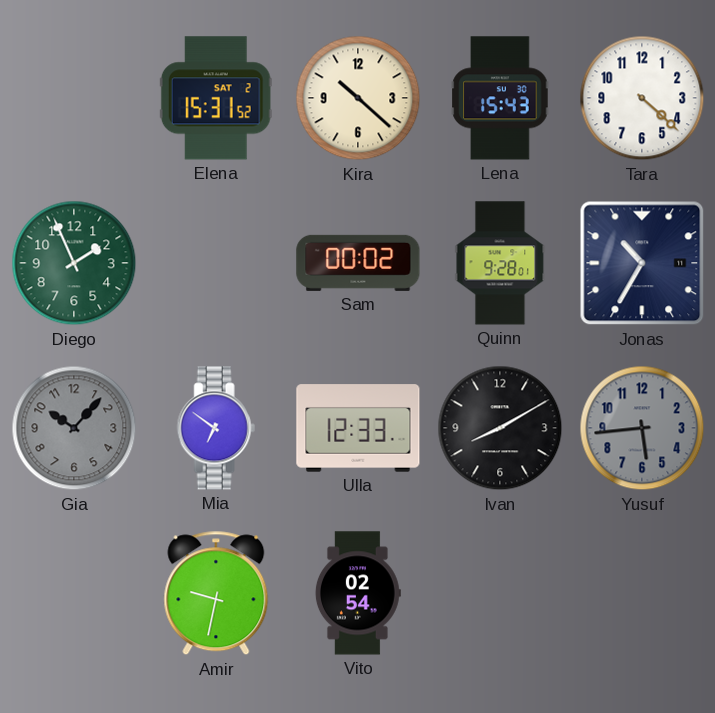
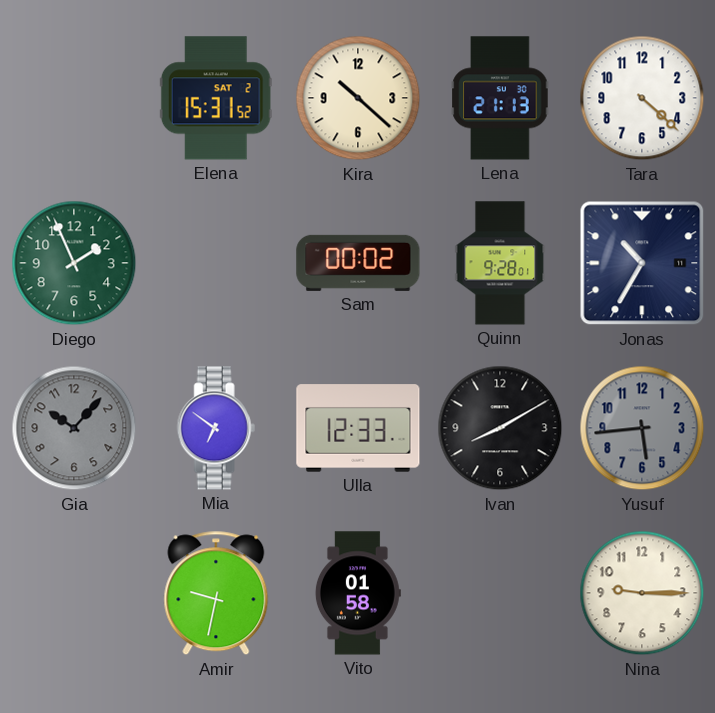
Lena: 15:43 -> 21:13 (500, 98)
Vito: 02:54 -> 01:58 (358, 593)
Nina: none -> 9:15 (642, 593)
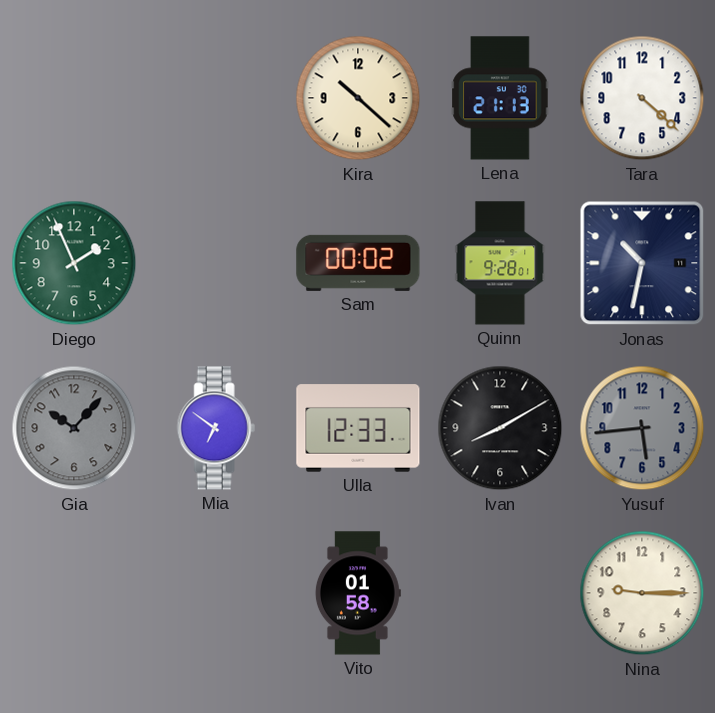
Elena: 15:31 -> none (216, 98)
Jonas: 10:35 -> 10:32 (642, 263)
Amir: 9:32 -> none (216, 593)
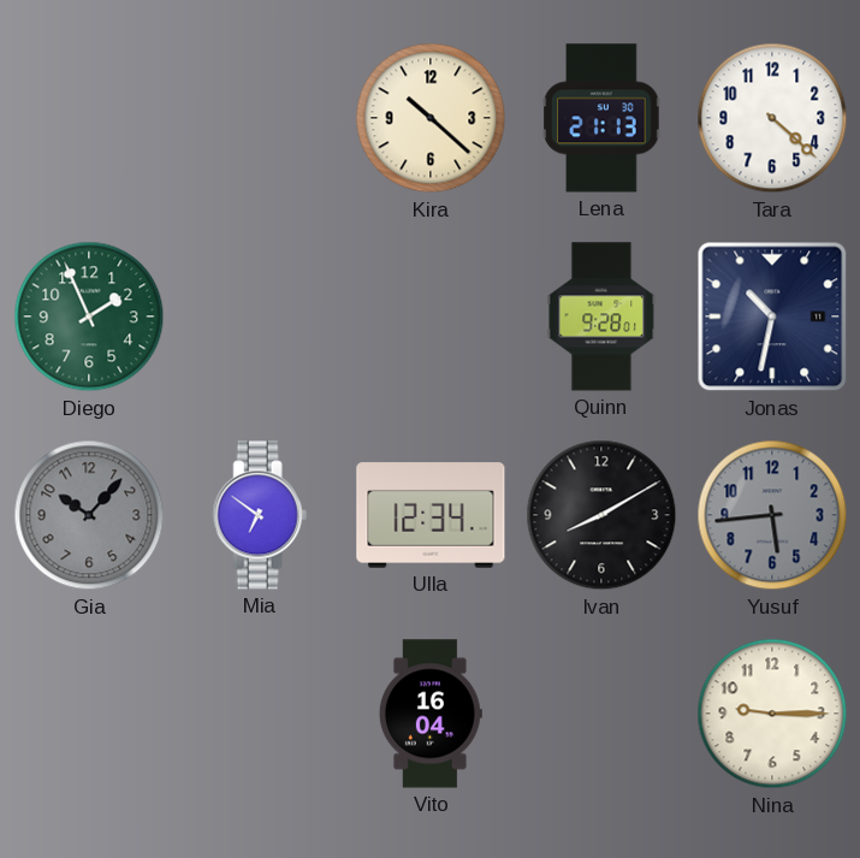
Sam: 00:02 -> none (358, 263)
Ulla: 12:33 -> 12:34 (431, 515)
Vito: 01:58 -> 16:04 (431, 714)
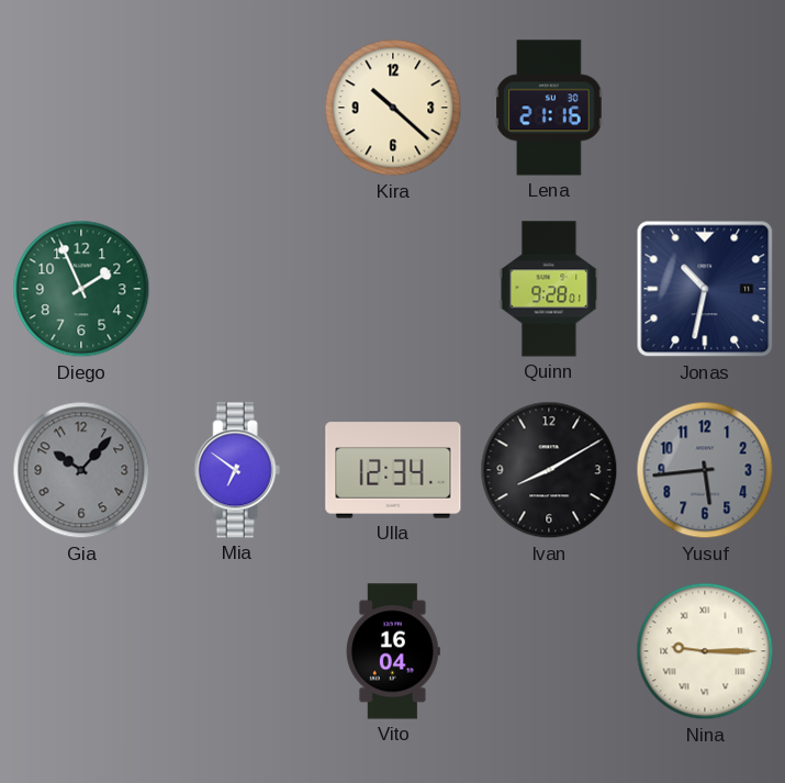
Lena: 21:13 -> 21:16 (549, 108)
Tara: 4:22 -> none (772, 118)
Nina numerals: Arabic -> Roman (705, 651)
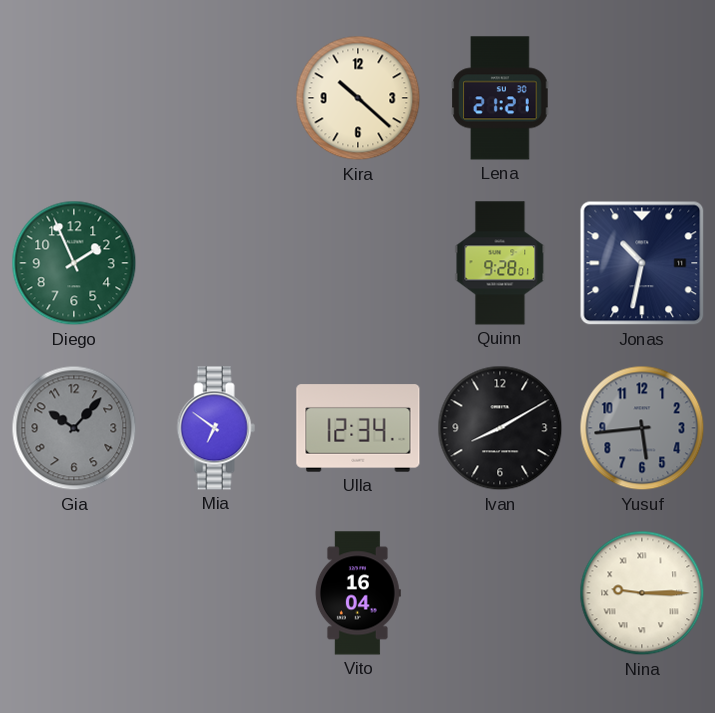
Lena: 21:16 -> 21:21 (500, 98)
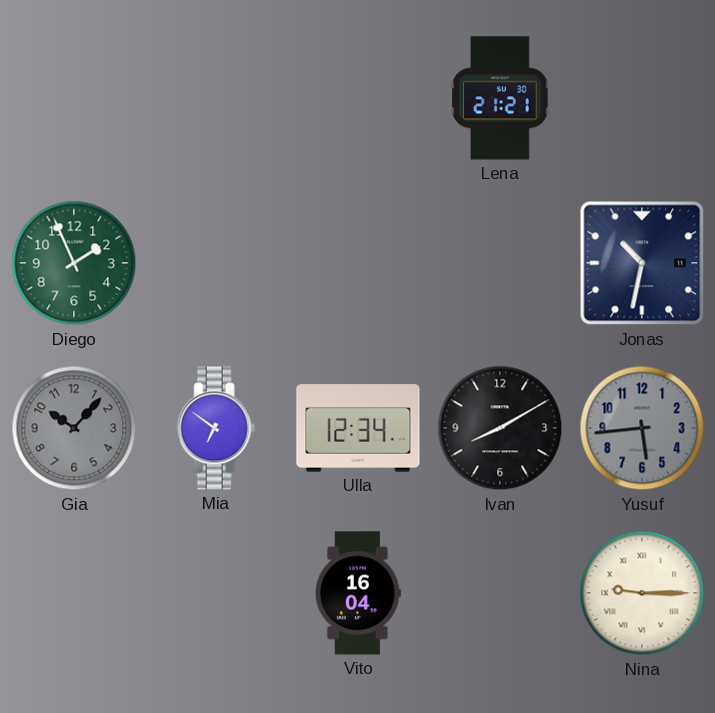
Kira: 10:22 -> none (358, 98)
Quinn: 9:28 -> none (500, 263)
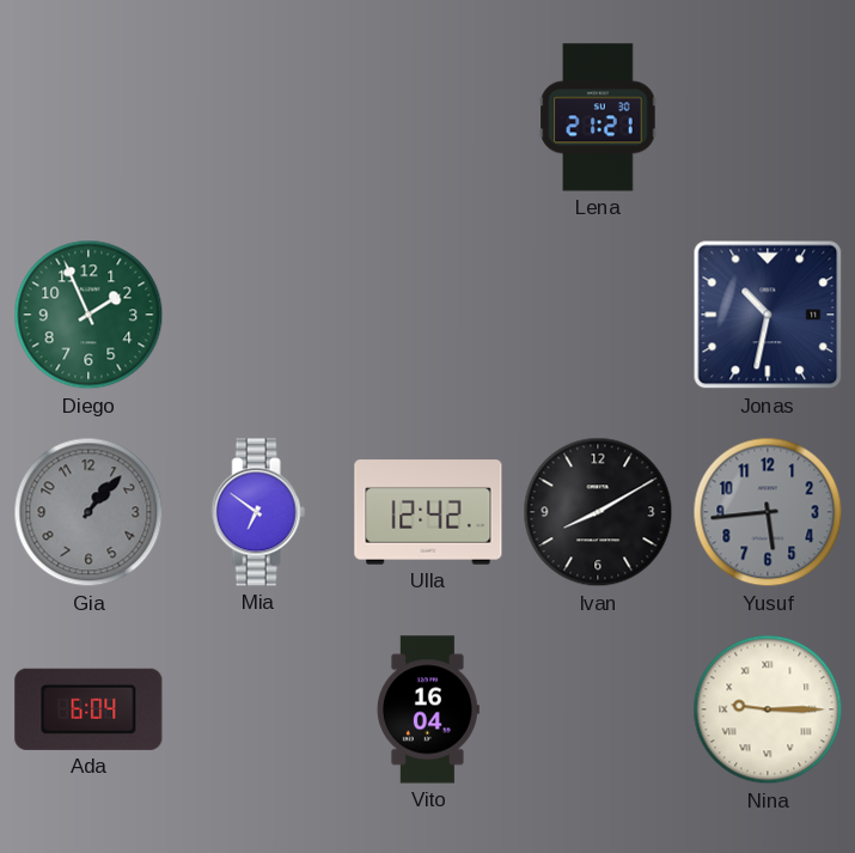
Gia: 10:07 -> 1:07 (88, 512)
Ulla: 12:34 -> 12:42 (428, 512)
Ada: none -> 6:04 (88, 709)
